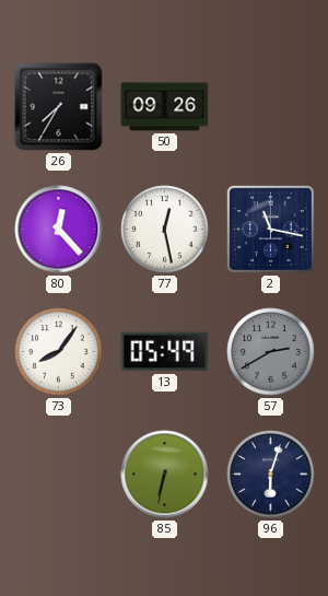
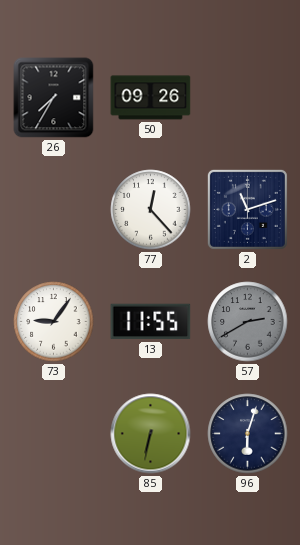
80: 12:23 -> none (59, 230)
77: 12:28 -> 12:23 (151, 210)
2: 11:17 -> 11:12 (247, 209)
73: 8:06 -> 9:06 (54, 322)
13: 05:49 -> 11:55 (151, 322)
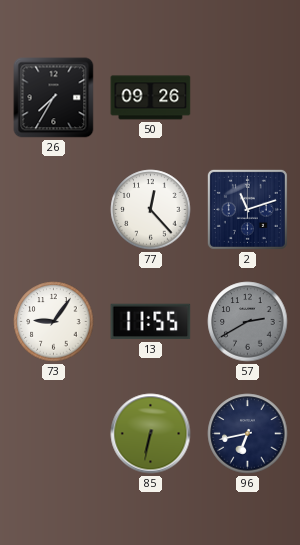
96: 6:03 -> 6:43 (248, 434)
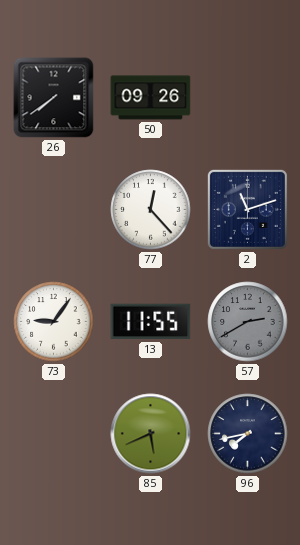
26: 7:35 -> 7:39 (54, 98)
85: 6:32 -> 5:41 (151, 434)
96: 6:43 -> 7:43 (248, 434)
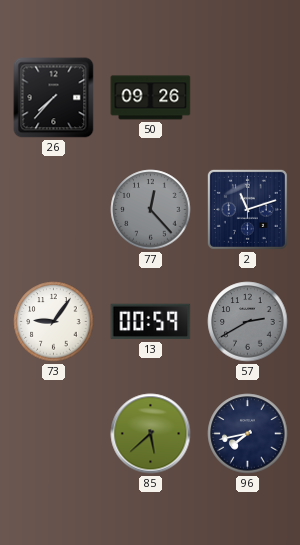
26: 7:39 -> 7:37 (54, 98)
77 dial: white -> grey (151, 210)
13: 11:55 -> 00:59 (151, 322)
85: 5:41 -> 5:38 (151, 434)
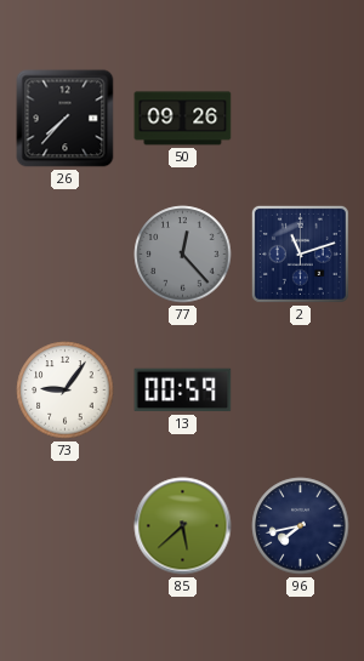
57: 2:40 -> none (248, 322)
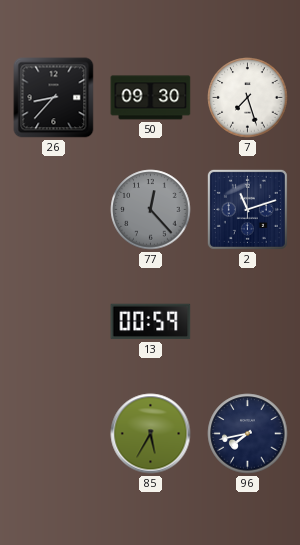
26: 7:37 -> 8:37 (54, 98)
50: 09:26 -> 09:30 (151, 98)
7: none -> 7:27 (248, 98)
73: 9:06 -> none (66, 391)
85: 5:38 -> 5:35 (151, 434)
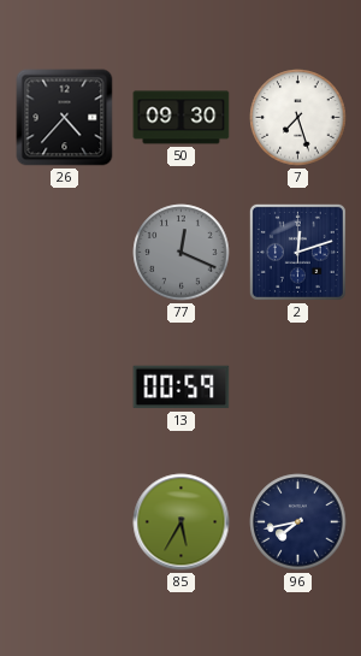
26: 8:37 -> 4:37 (65, 118)
77: 12:23 -> 12:19 (182, 253)
2: 11:12 -> 12:12 (297, 252)
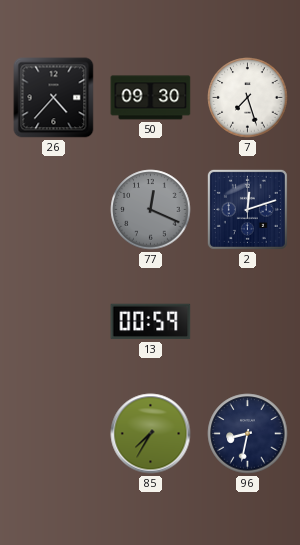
85: 5:35 -> 7:35 (151, 434)
96: 7:43 -> 8:32 (248, 434)
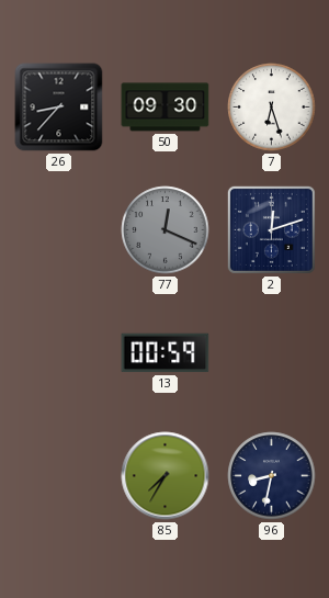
26: 4:37 -> 8:37 (59, 108)
7: 7:27 -> 6:27 (272, 108)
